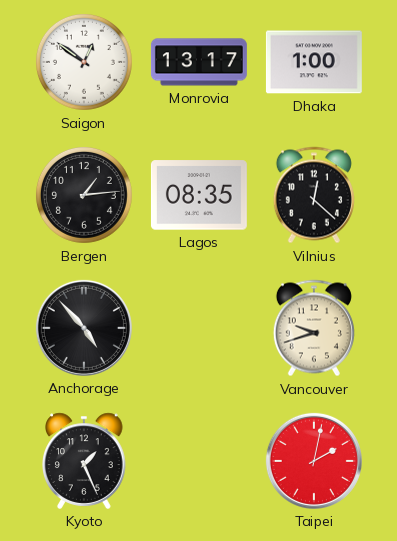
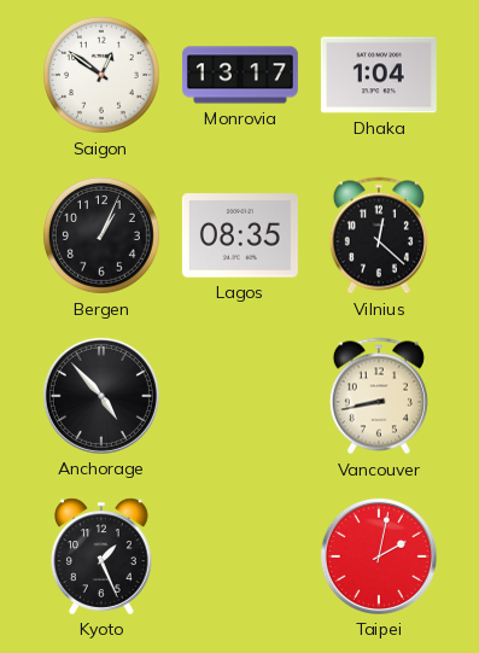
Dhaka: 1:00 -> 1:04 (379, 75)
Bergen: 1:14 -> 1:04 (101, 235)
Vancouver: 9:42 -> 8:43 (379, 396)
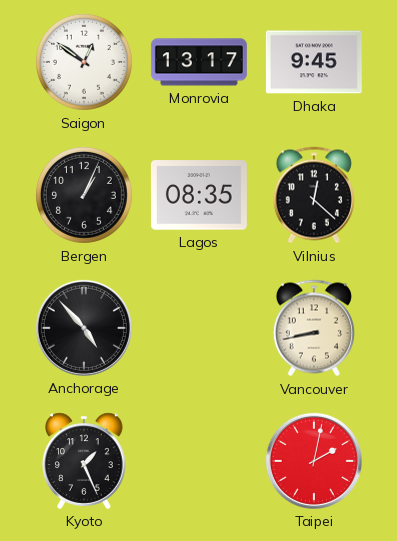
Dhaka: 1:04 -> 9:45 (314, 62)
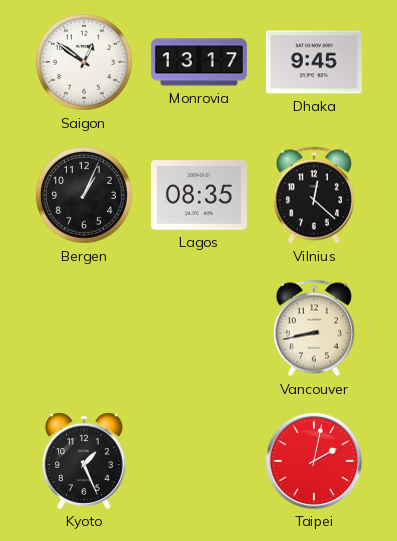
Anchorage: 4:53 -> none (84, 328)
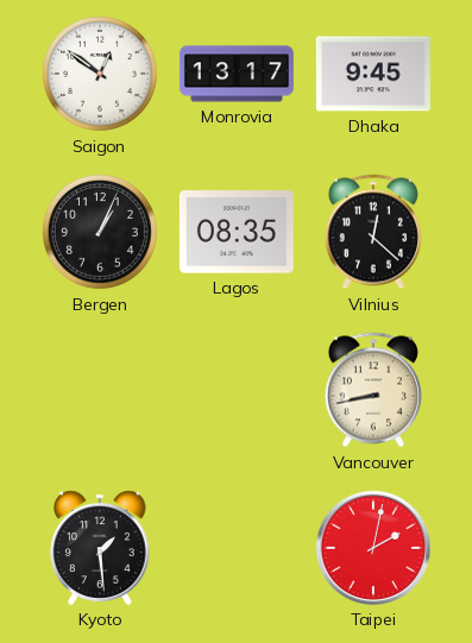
Kyoto: 1:26 -> 1:29 (101, 548)
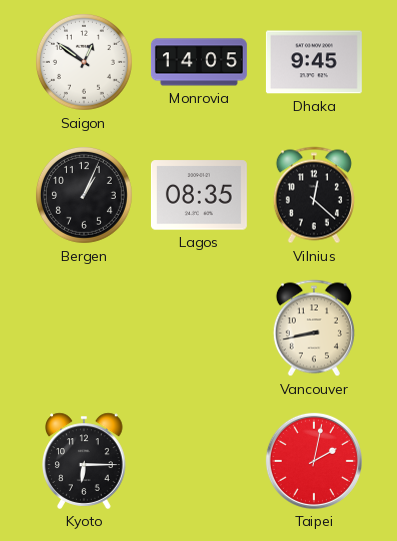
Monrovia: 13:17 -> 14:05 (199, 62)
Kyoto: 1:29 -> 6:15 (85, 461)
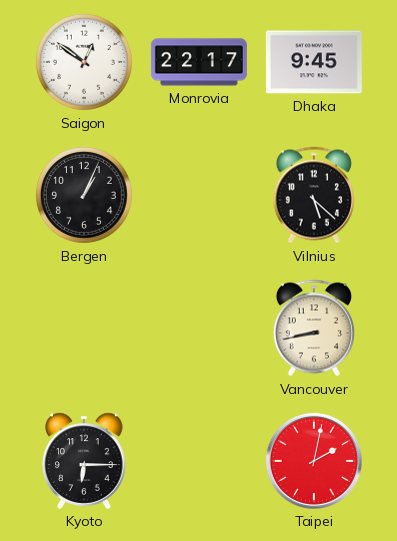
Monrovia: 14:05 -> 22:17 (199, 62)
Lagos: 08:35 -> none (199, 195)
Vilnius: 12:22 -> 5:22 (314, 195)
